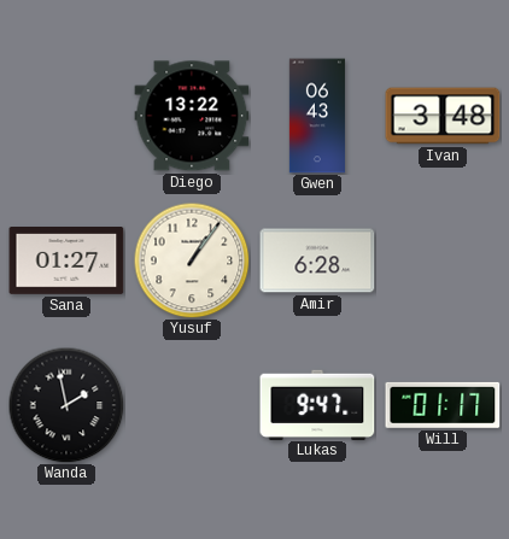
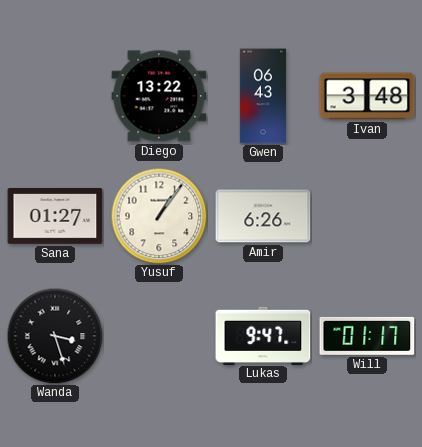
Amir: 6:28 -> 6:26 (263, 216)
Wanda: 1:58 -> 3:27 (55, 336)
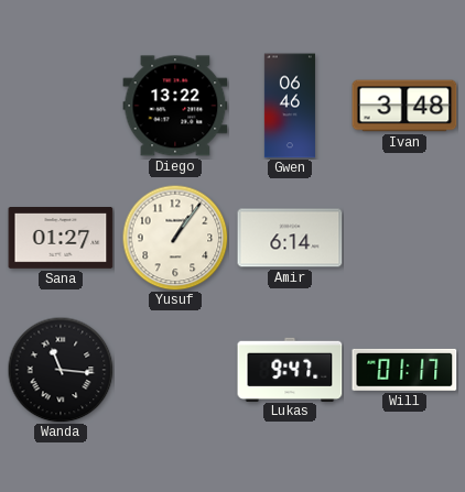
Gwen: 06:43 -> 06:46 (290, 106)
Amir: 6:26 -> 6:14 (290, 238)
Wanda: 3:27 -> 11:16 (61, 370)
